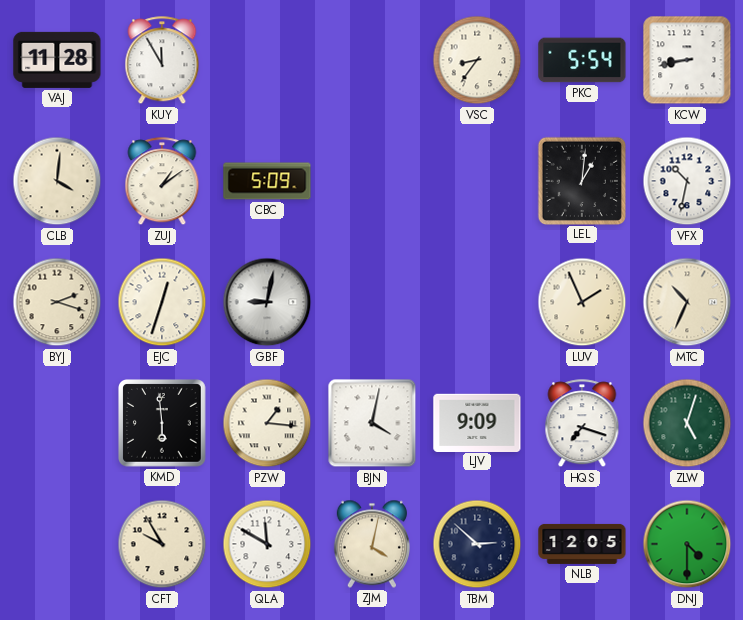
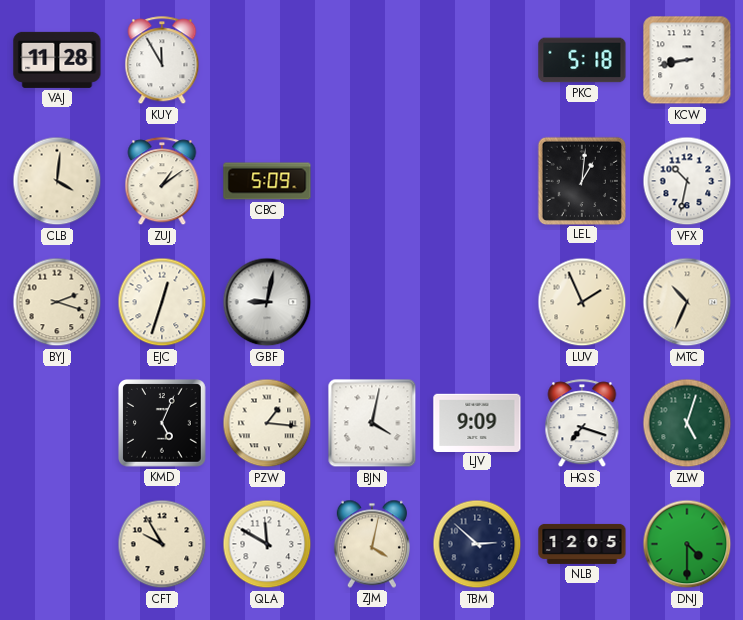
VSC: 8:36 -> none (477, 60)
PKC: 5:54 -> 5:18 (582, 60)
KMD: 5:59 -> 5:04 (163, 424)
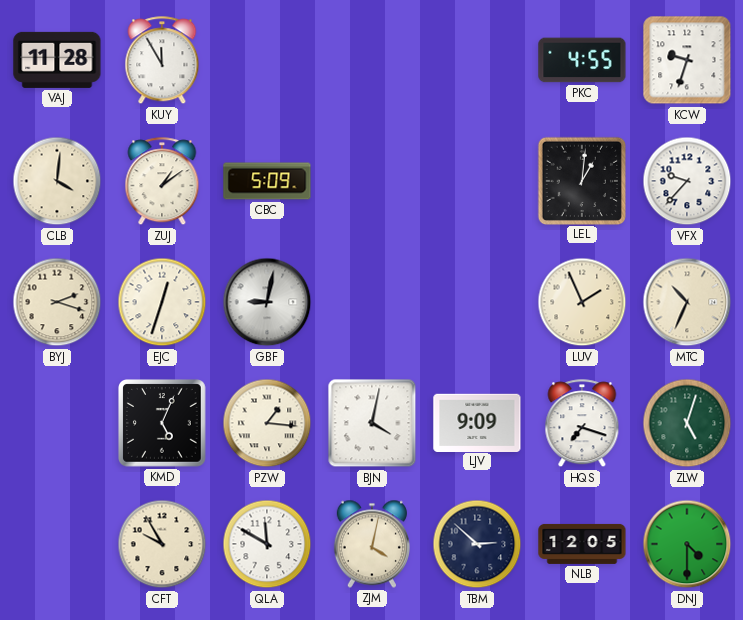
PKC: 5:18 -> 4:55 (582, 60)
KCW: 8:43 -> 9:33 (687, 60)
VFX: 10:32 -> 9:37 (687, 181)
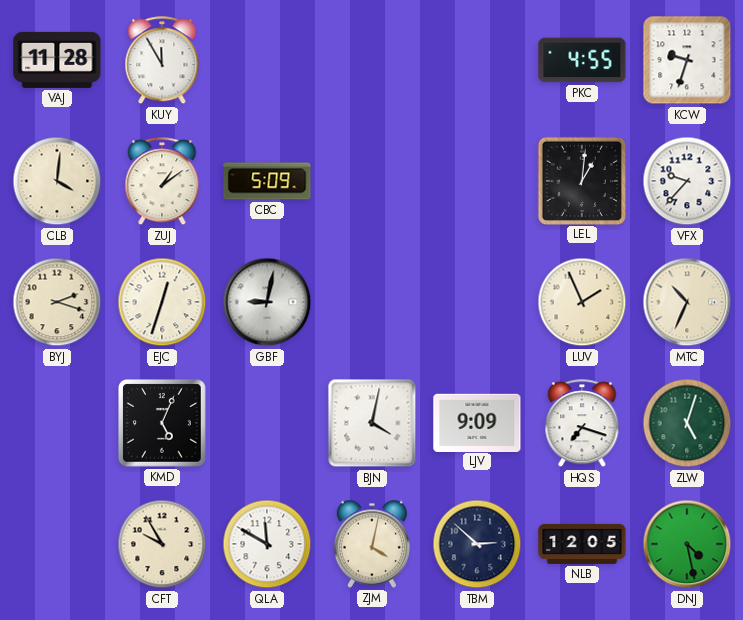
PZW: 1:16 -> none (267, 423)
DNJ: 4:30 -> 4:28 (687, 544)
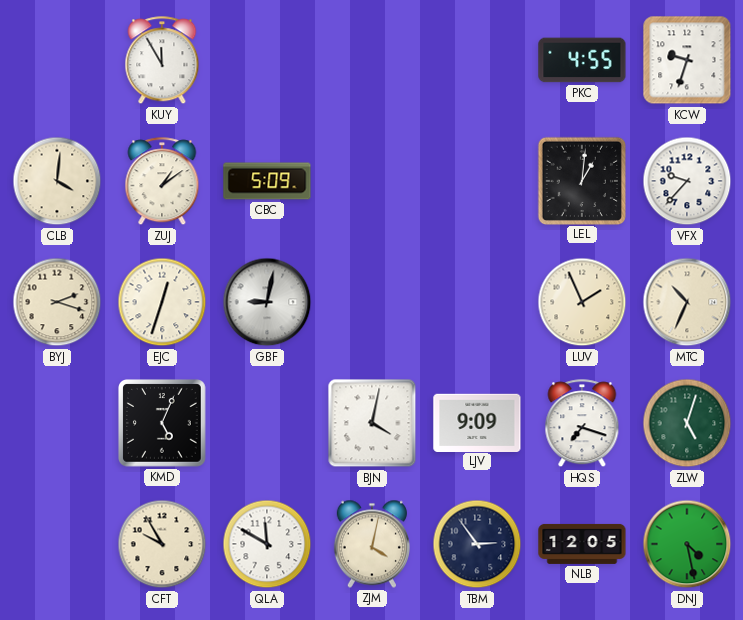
VAJ: 11:28 -> none (57, 60)
TBM: 2:52 -> 2:54 (477, 544)
